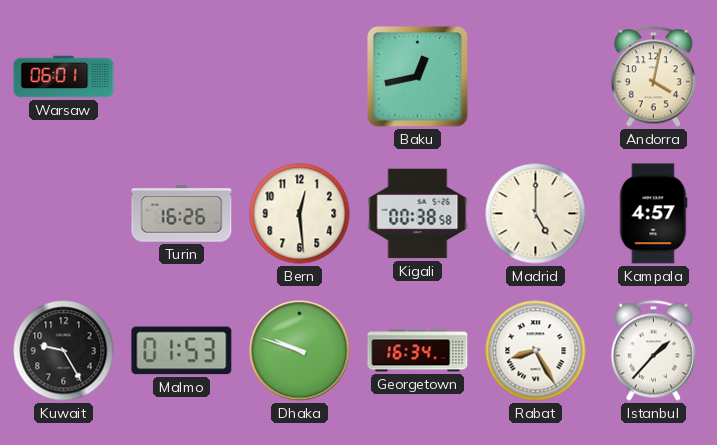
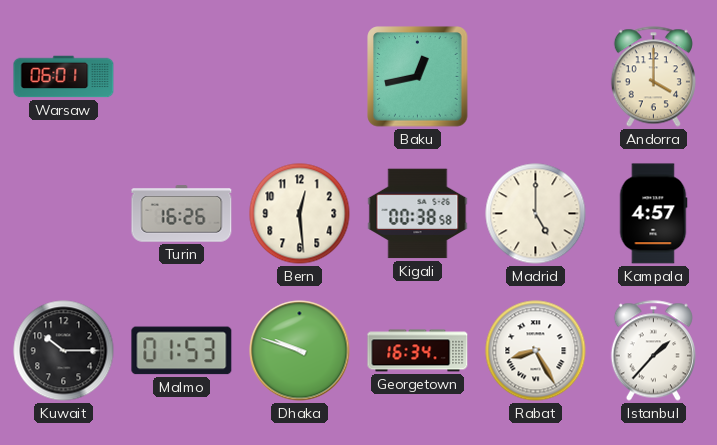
Andorra: 4:02 -> 4:00 (653, 77)
Kuwait: 9:25 -> 10:15 (64, 351)
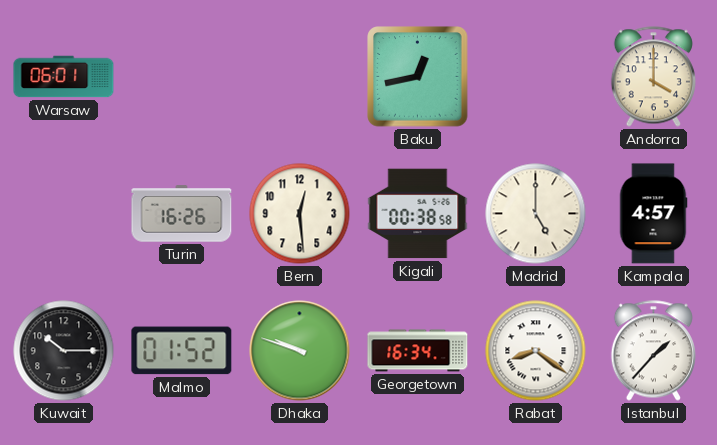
Malmo: 01:53 -> 01:52 (182, 351)
Rabat: 8:25 -> 8:21 (536, 351)
